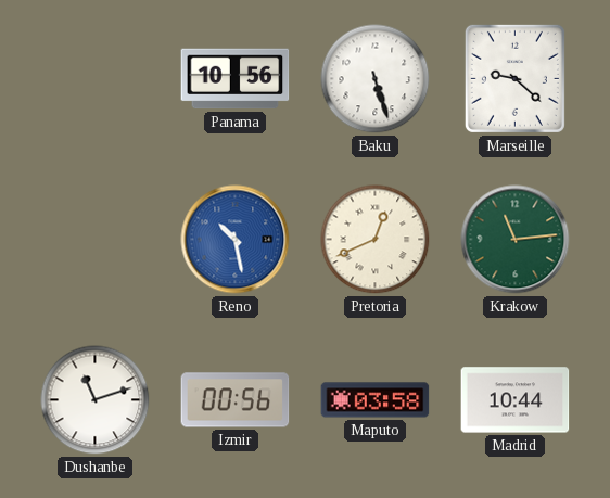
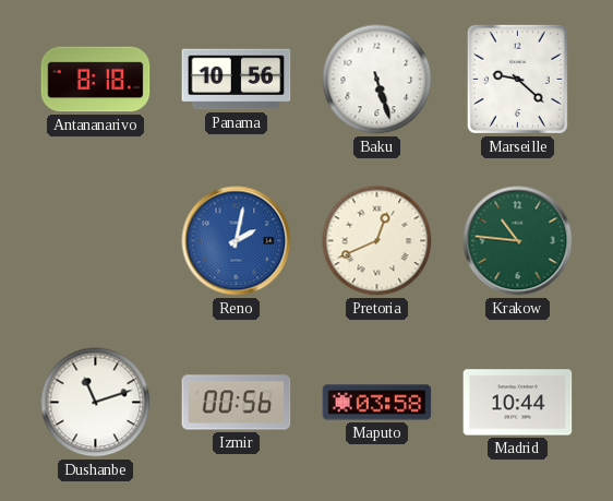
Antananarivo: none -> 8:18 (96, 80)
Reno: 10:28 -> 2:02 (237, 241)
Krakow: 11:14 -> 10:46 (518, 241)
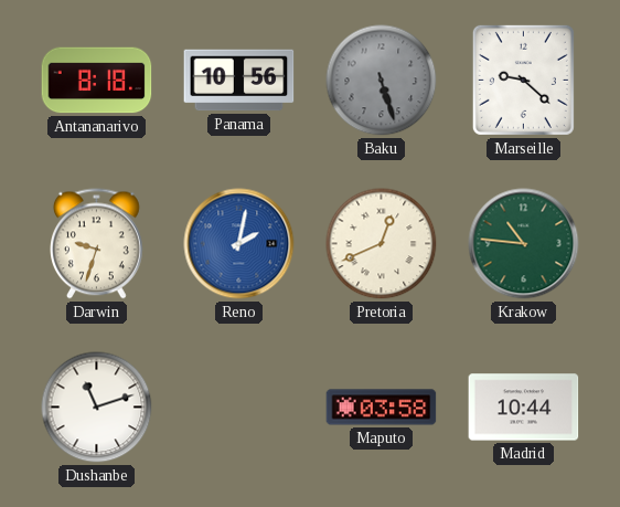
Baku dial: white -> grey (382, 81)
Darwin: none -> 9:33 (97, 244)
Izmir: 00:56 -> none (237, 403)
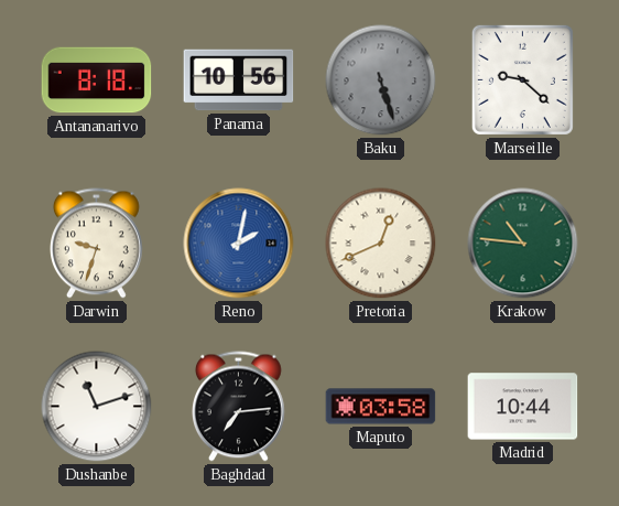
Baghdad: none -> 7:14 (239, 407)
